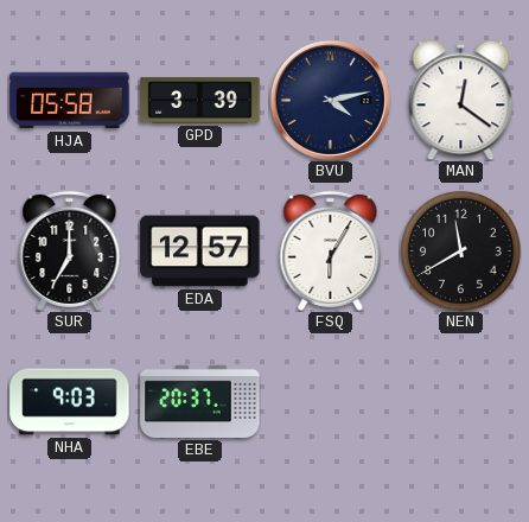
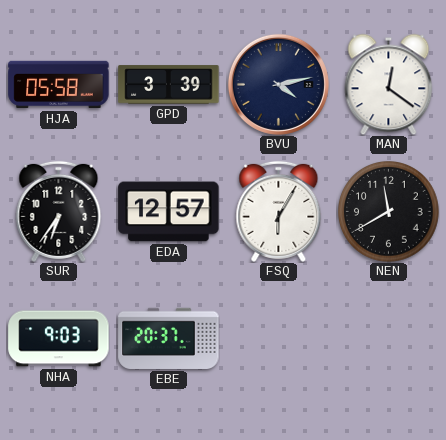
SUR: 7:00 -> 6:36 (59, 211)
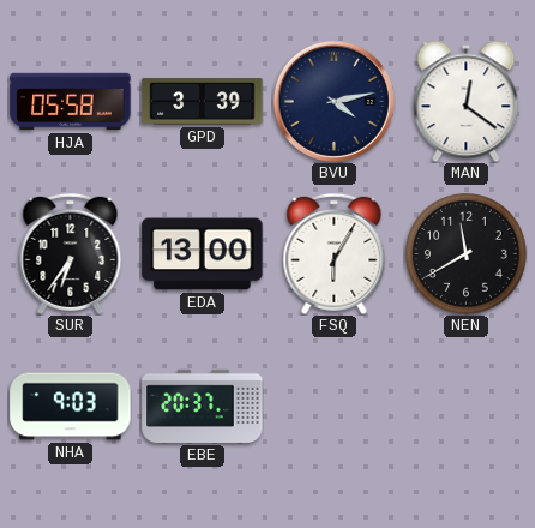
EDA: 12:57 -> 13:00 (203, 254)
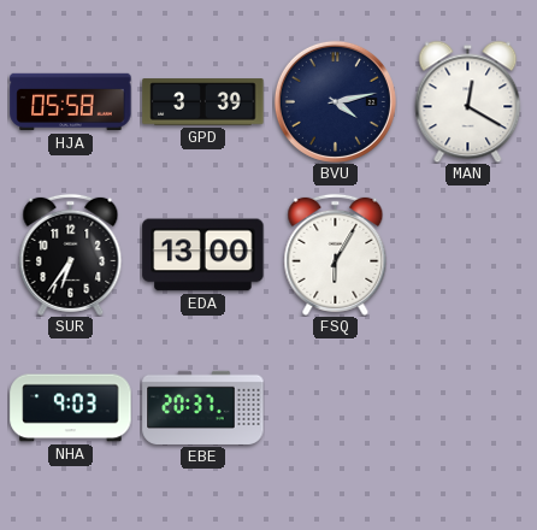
MAN: 12:21 -> 12:20 (468, 101)
NEN: 11:40 -> none (467, 254)
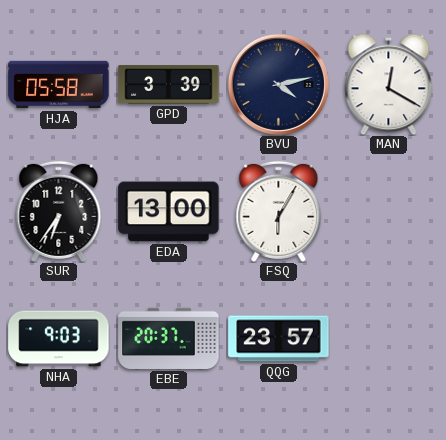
QQG: none -> 23:57 (279, 339)
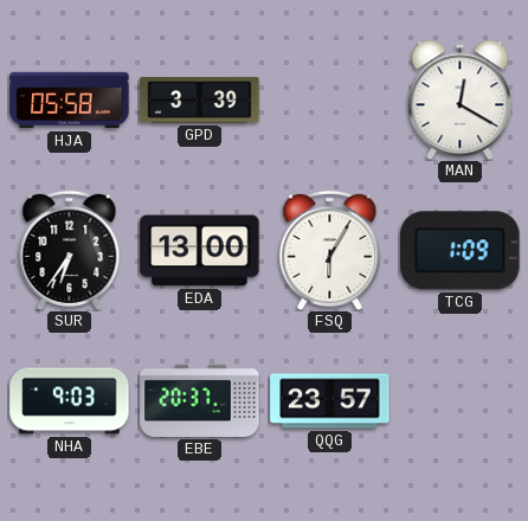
BVU: 4:13 -> none (278, 84)
TCG: none -> 1:09 (461, 251)
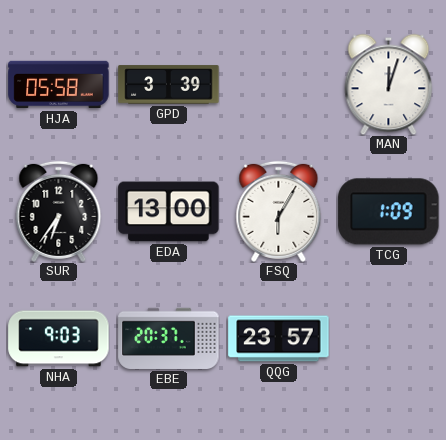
MAN: 12:20 -> 12:03 (389, 84)
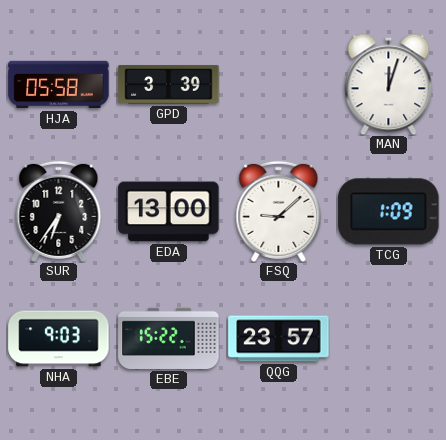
FSQ: 6:05 -> 9:08 (279, 211)
EBE: 20:37 -> 15:22 (169, 338)
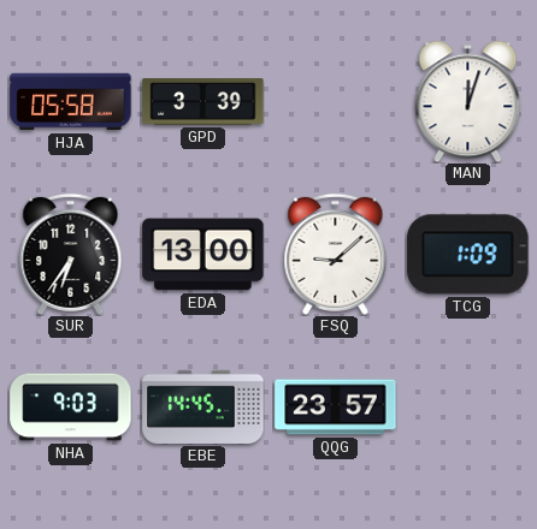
EBE: 15:22 -> 14:45 (203, 406)
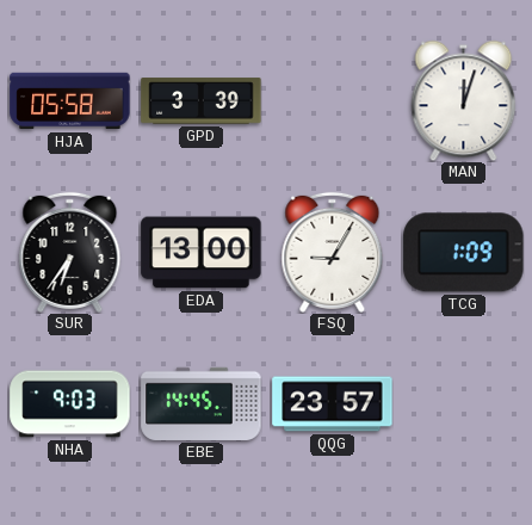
FSQ: 9:08 -> 9:05 (333, 252)
